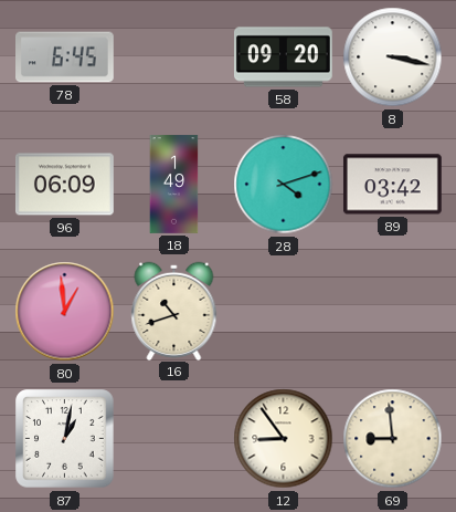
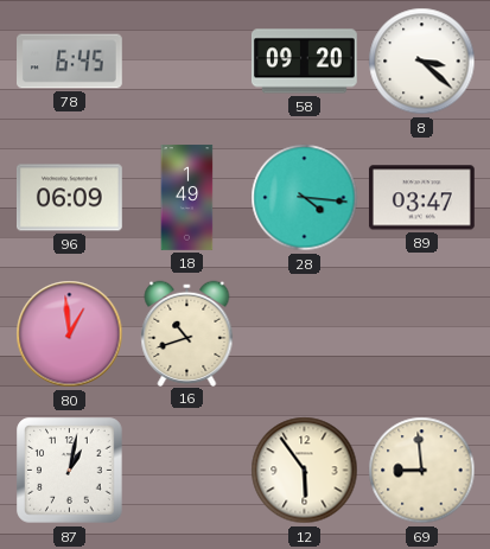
8: 3:17 -> 3:22 (422, 62)
28: 4:12 -> 4:16 (305, 198)
89: 03:42 -> 03:47 (421, 198)
12: 8:54 -> 5:54 (305, 471)
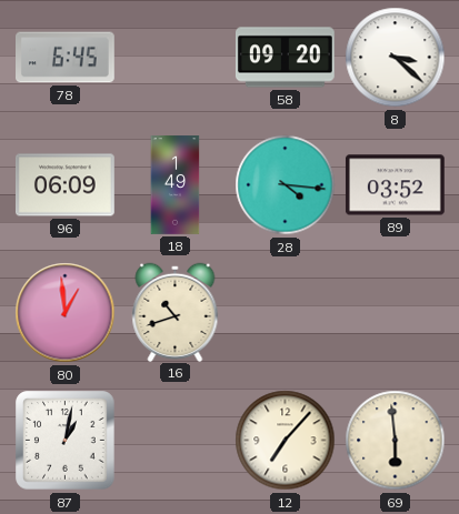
89: 03:47 -> 03:52 (395, 185)
12: 5:54 -> 7:07 (286, 441)
69: 8:59 -> 5:59 (396, 441)
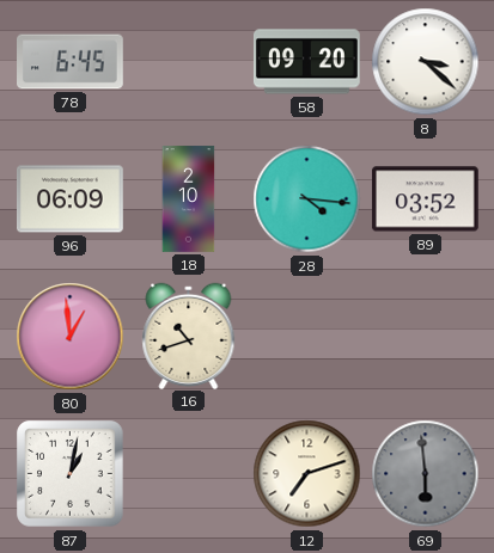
18: 1:49 -> 2:10 (189, 199)
12: 7:07 -> 7:12 (307, 474)
69 dial: cream -> grey (426, 474)
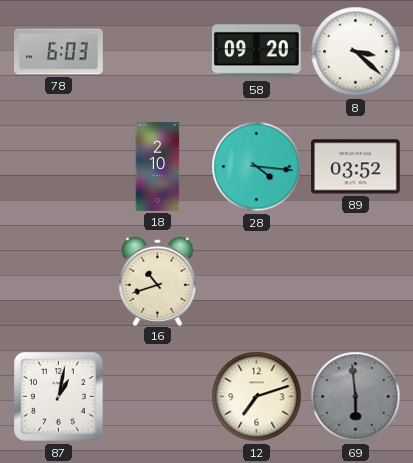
78: 6:45 -> 6:03 (59, 52)
96: 06:09 -> none (71, 199)
80: 12:59 -> none (71, 337)
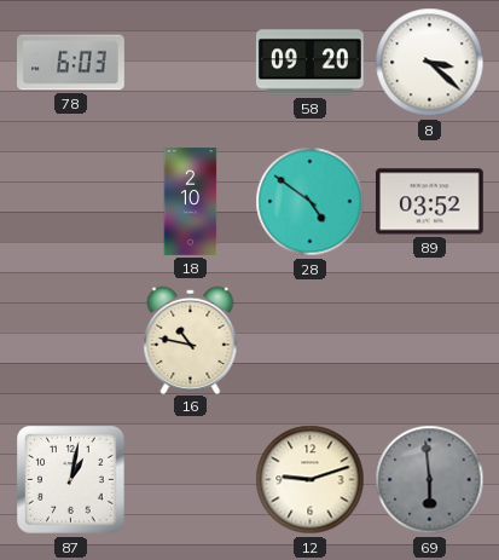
28: 4:16 -> 4:51 (311, 202)
16: 10:42 -> 10:47 (191, 340)
12: 7:12 -> 9:12 (311, 480)
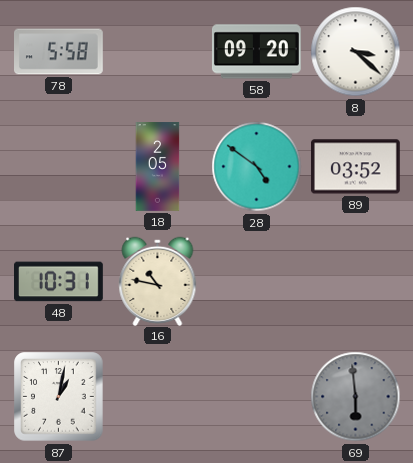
78: 6:03 -> 5:58 (59, 52)
18: 2:10 -> 2:05 (158, 167)
48: none -> 10:31 (59, 282)
12: 9:12 -> none (311, 480)
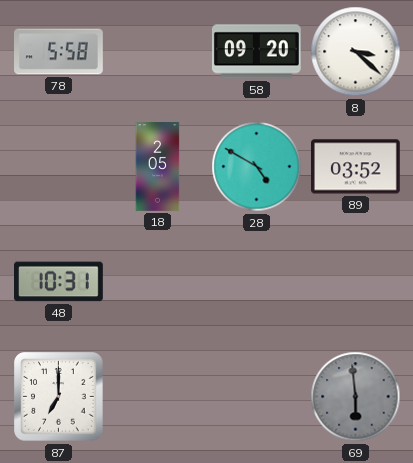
28: 4:51 -> 4:50 (257, 167)
16: 10:47 -> none (158, 281)
87: 1:02 -> 7:00 (59, 397)
